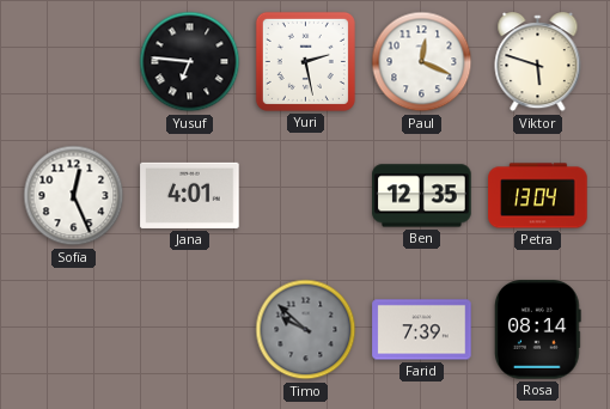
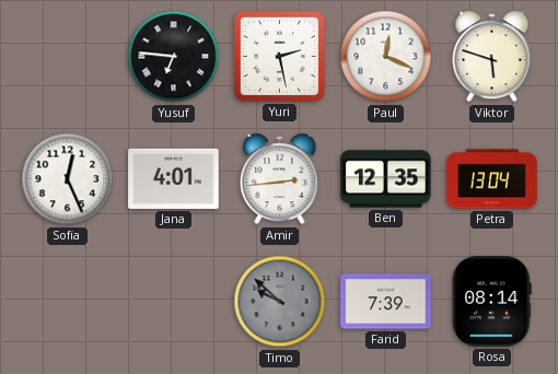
Amir: none -> 2:44 (280, 179)
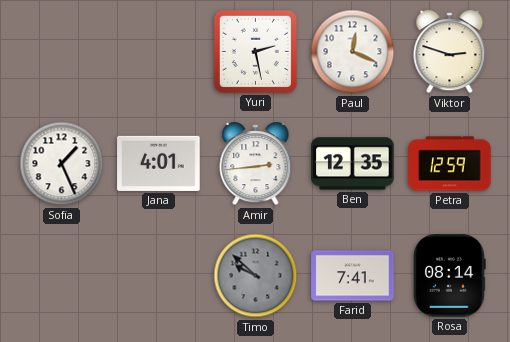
Yusuf: 6:46 -> none (174, 57)
Viktor: 5:48 -> 2:48 (450, 52)
Sofia: 12:26 -> 1:26 (62, 164)
Petra: 13:04 -> 12:59 (450, 164)
Farid: 7:39 -> 7:41 (353, 276)
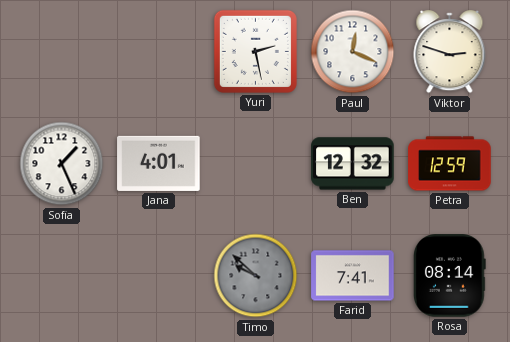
Amir: 2:44 -> none (256, 164)
Ben: 12:35 -> 12:32 (353, 164)
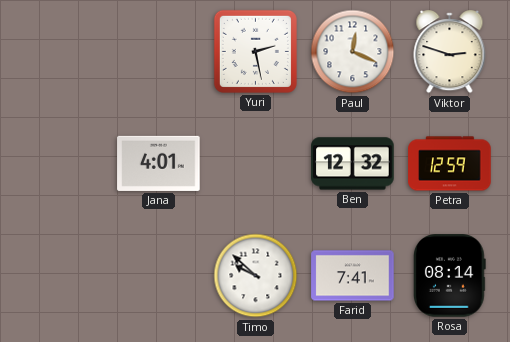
Sofia: 1:26 -> none (62, 164)
Timo dial: grey -> white (256, 276)
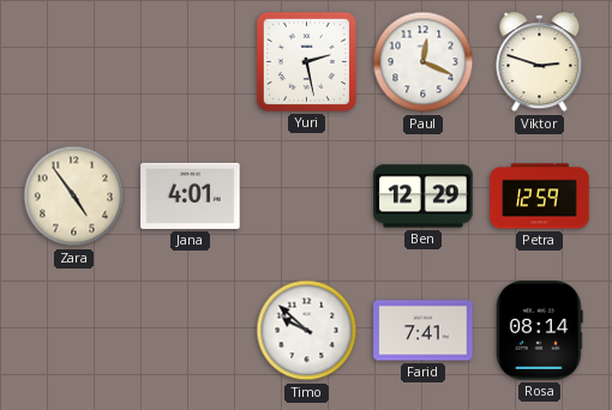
Zara: none -> 4:54 (74, 197)
Ben: 12:32 -> 12:29 (424, 197)
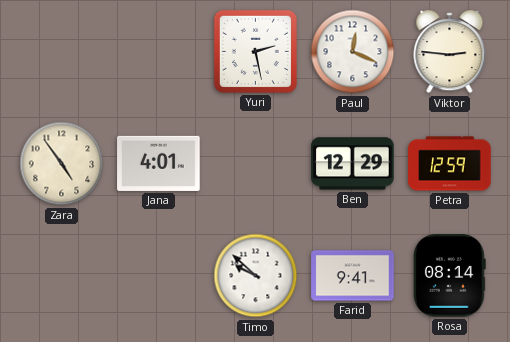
Viktor: 2:48 -> 2:46 (450, 52)
Farid: 7:41 -> 9:41 (353, 276)
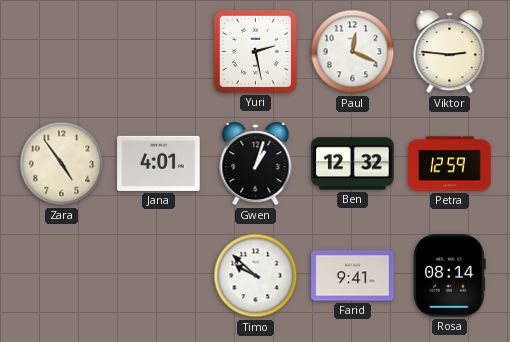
Gwen: none -> 1:03 (256, 164)
Ben: 12:29 -> 12:32 (353, 164)
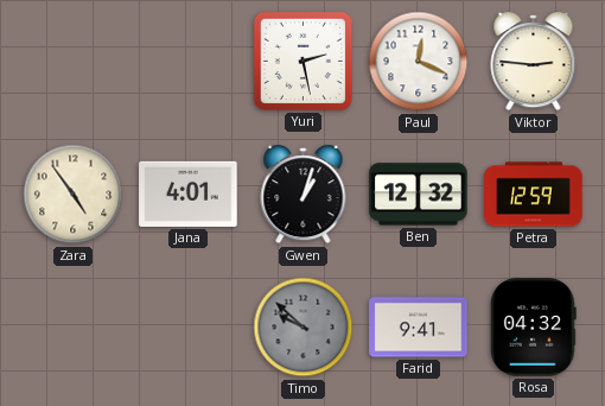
Timo dial: white -> grey (304, 328)
Rosa: 08:14 -> 04:32 (533, 328)
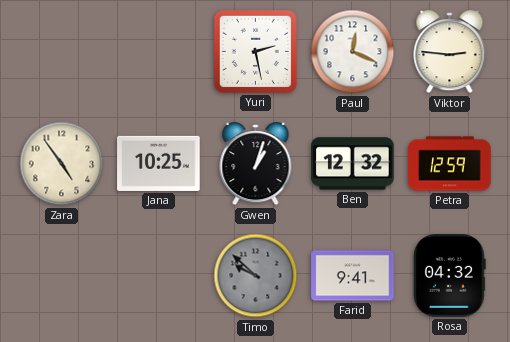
Jana: 4:01 -> 10:25 (159, 163)
